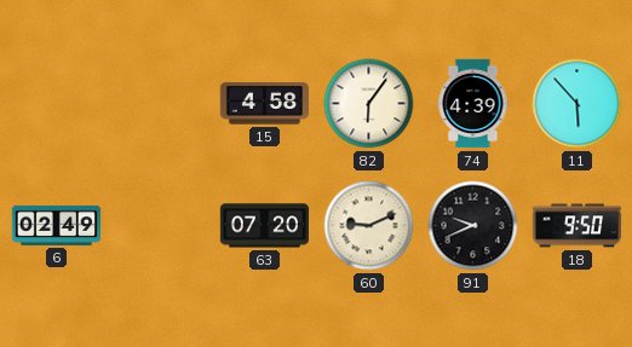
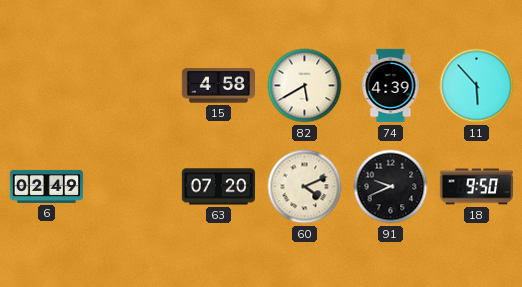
82: 6:06 -> 5:40 (305, 86)
60: 9:11 -> 4:11 (305, 187)
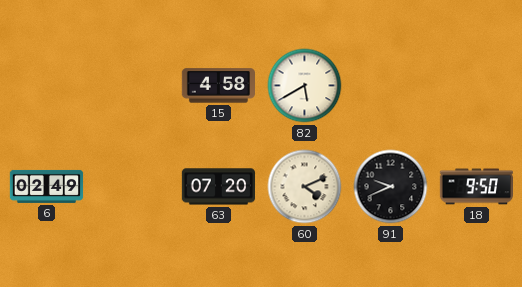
74: 4:39 -> none (391, 86)
11: 5:53 -> none (477, 86)
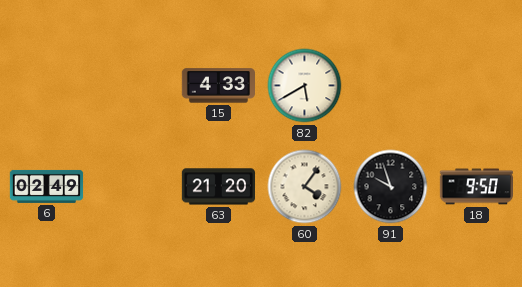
15: 4:58 -> 4:33 (218, 86)
63: 07:20 -> 21:20 (219, 187)
60: 4:11 -> 4:06 (305, 187)
91: 9:41 -> 9:57 (391, 187)
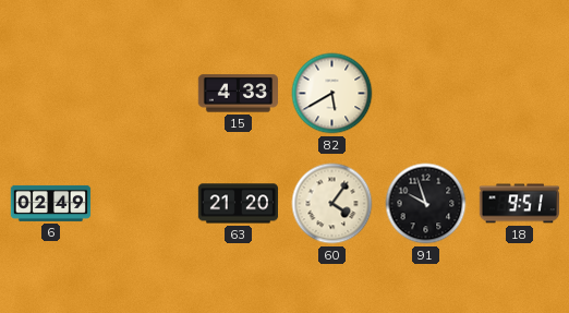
18: 9:50 -> 9:51 (519, 204)
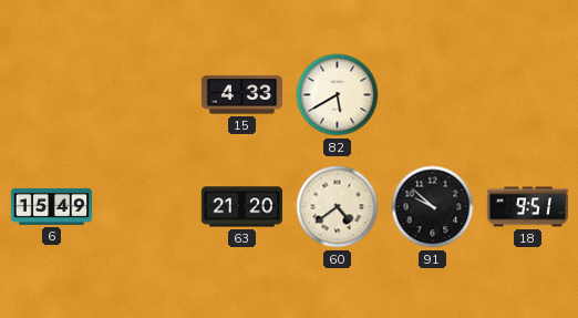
6: 02:49 -> 15:49 (52, 206)
60: 4:06 -> 4:39 (338, 207)
91: 9:57 -> 9:52 (433, 207)
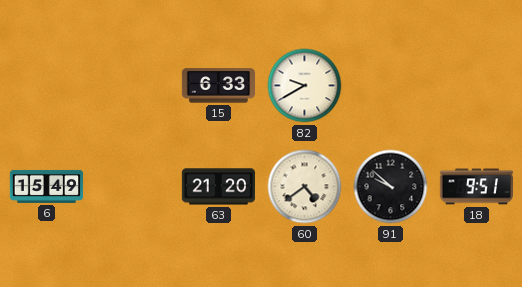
15: 4:33 -> 6:33 (218, 86)
82: 5:40 -> 9:40 (305, 86)
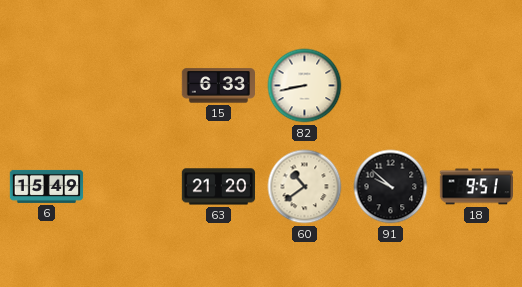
82: 9:40 -> 8:43 (305, 86)
60: 4:39 -> 10:39 (305, 187)
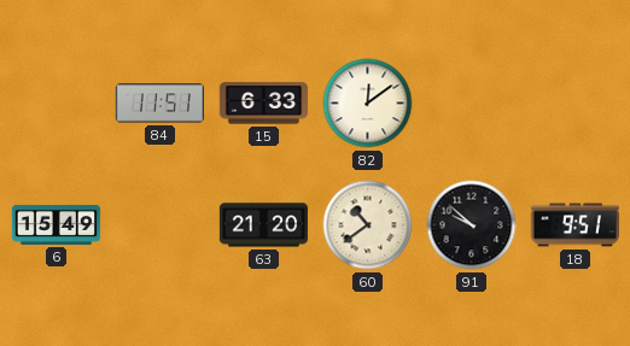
84: none -> 11:51 (159, 104)
82: 8:43 -> 12:09 (368, 104)
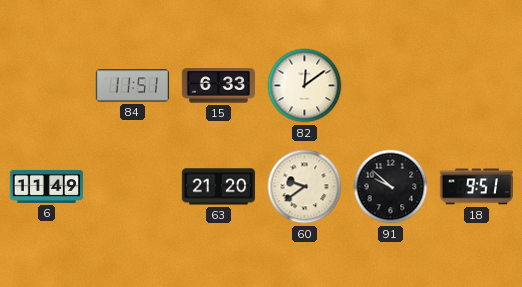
6: 15:49 -> 11:49 (47, 186)
60: 10:39 -> 9:39 (305, 187)
